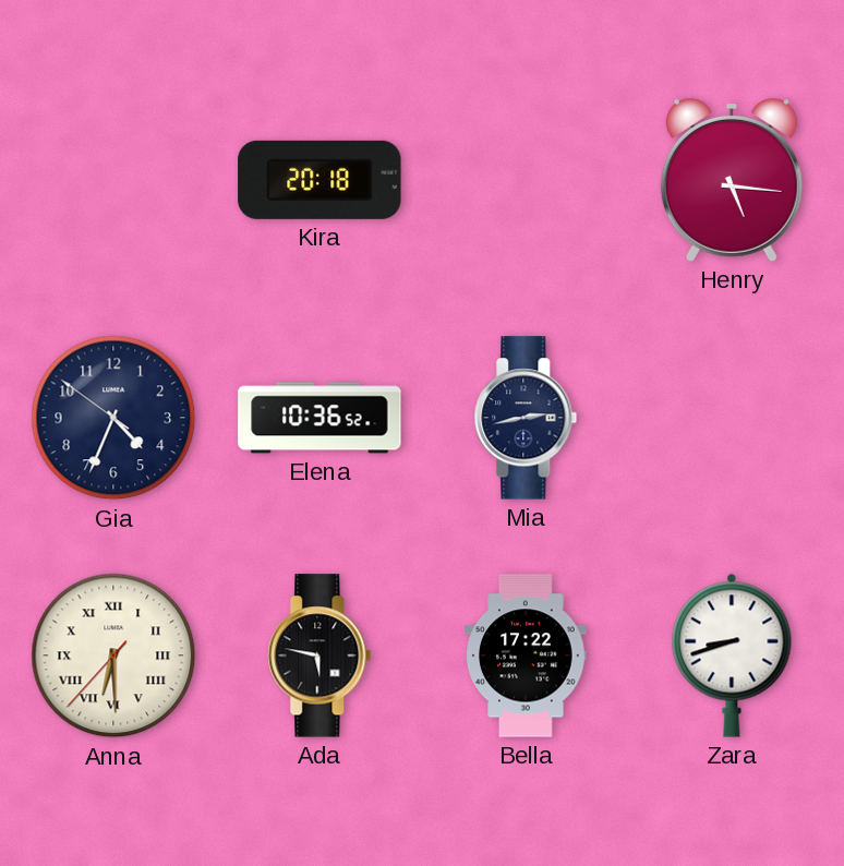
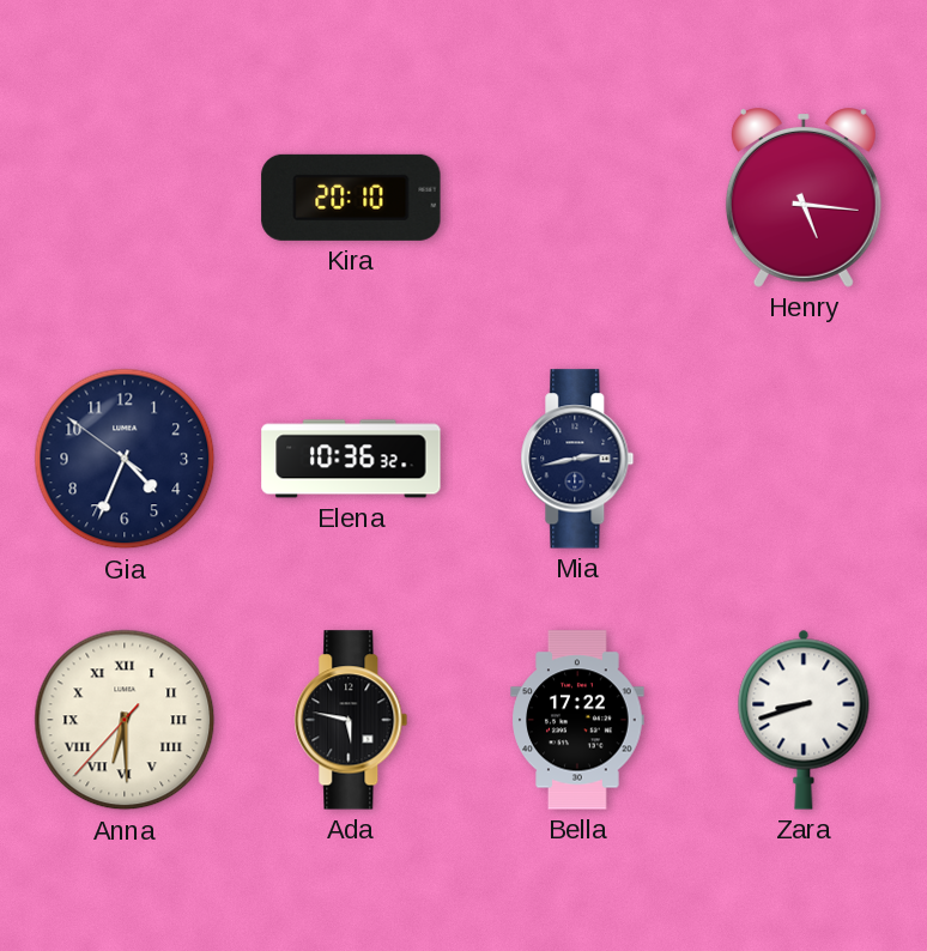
Kira: 20:18 -> 20:10 (351, 198)
Elena: 10:36:52 -> 10:36:32 (351, 459)
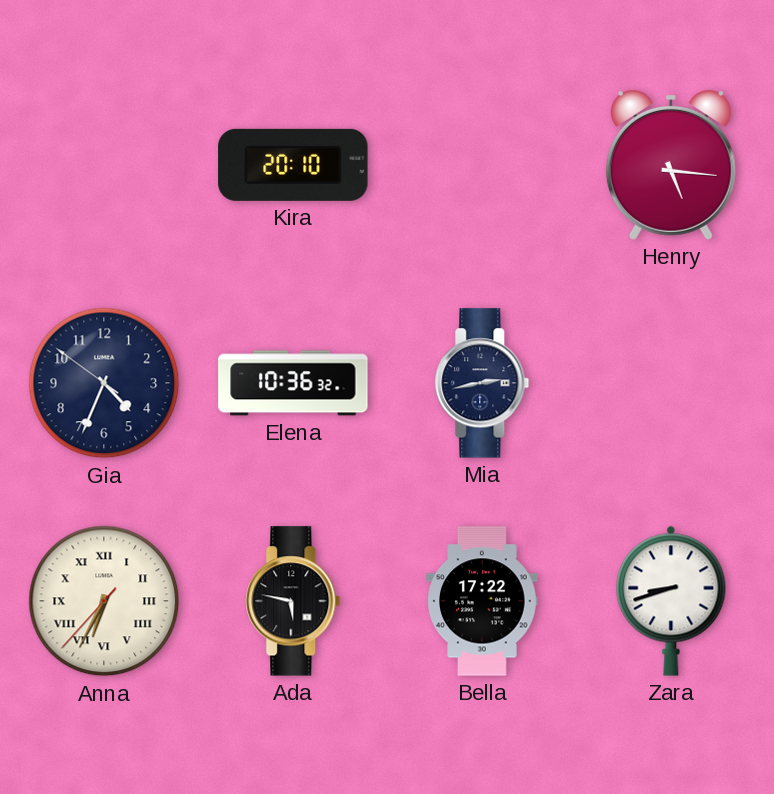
Anna: 6:29 -> 6:34 (104, 601)
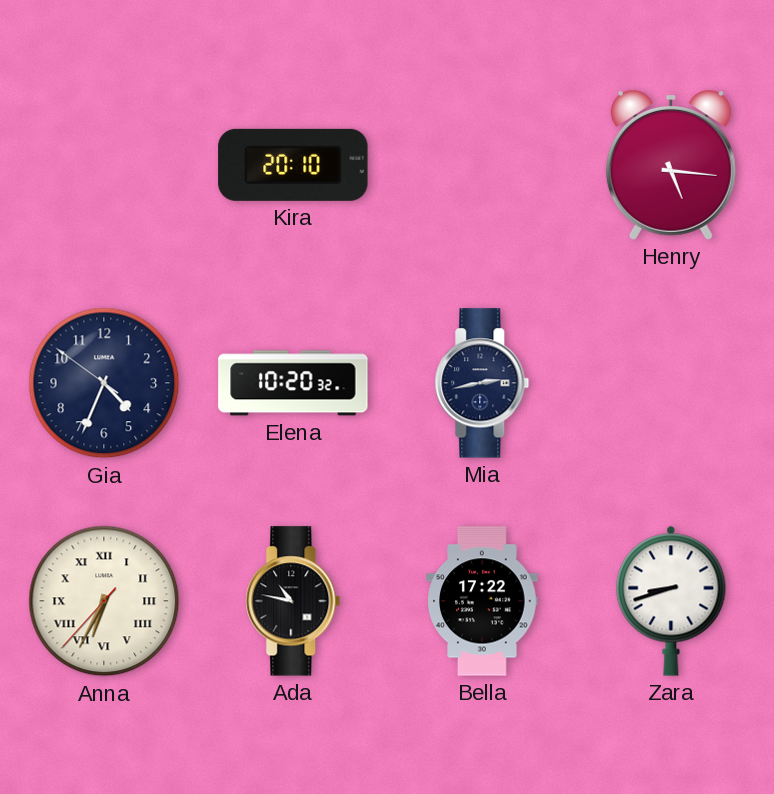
Elena: 10:36 -> 10:20 (293, 383)
Ada: 5:47 -> 10:47 (293, 601)
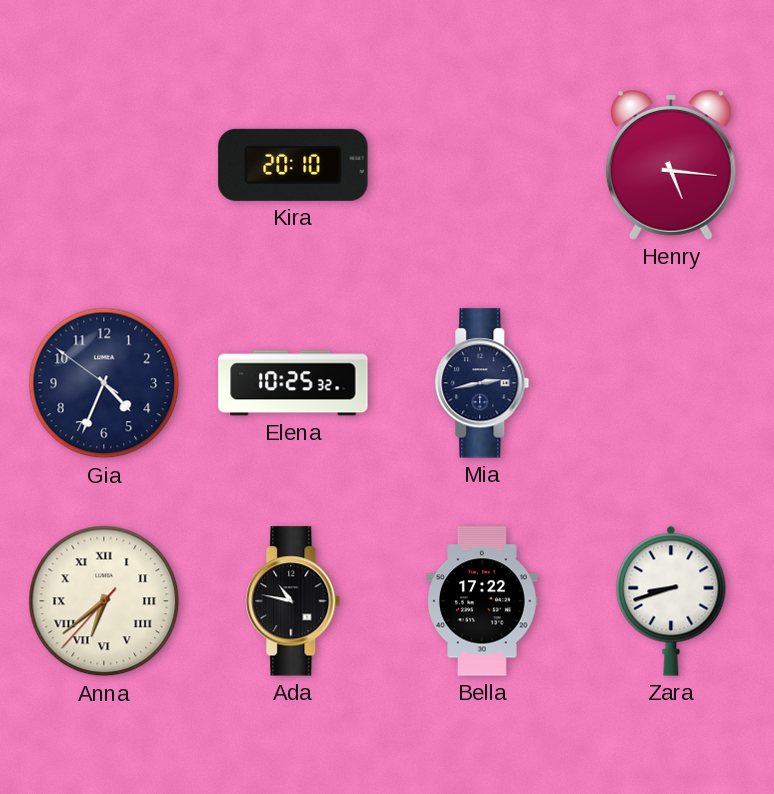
Elena: 10:20 -> 10:25 (293, 383)
Anna: 6:34 -> 6:38 (104, 601)
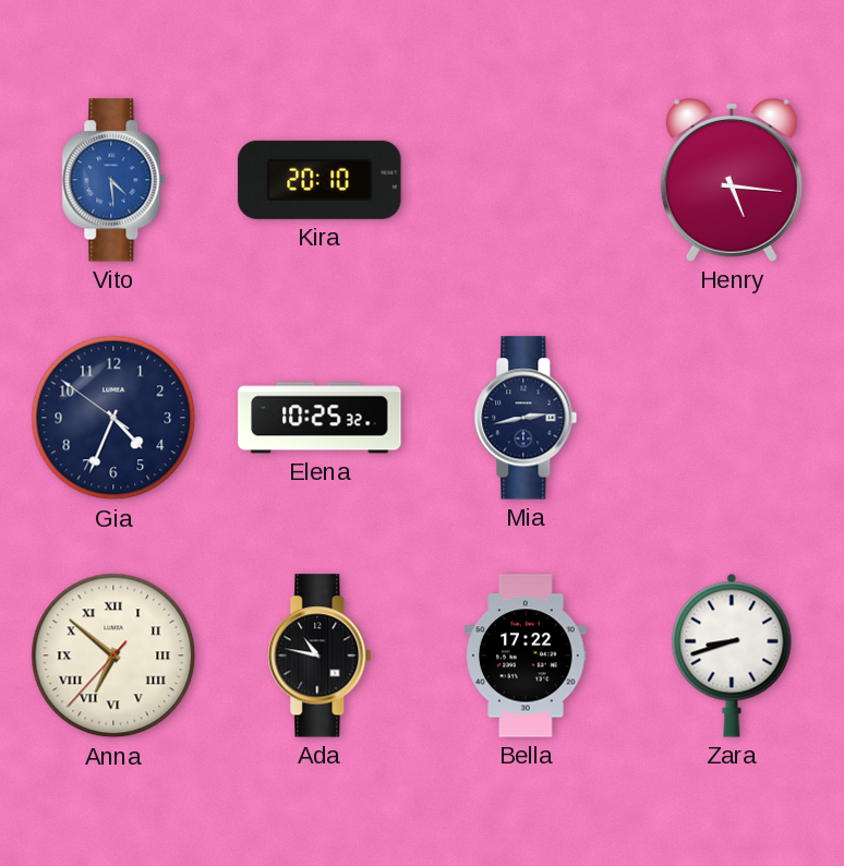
Vito: none -> 4:29 (113, 180)
Anna: 6:38 -> 6:51 (113, 655)
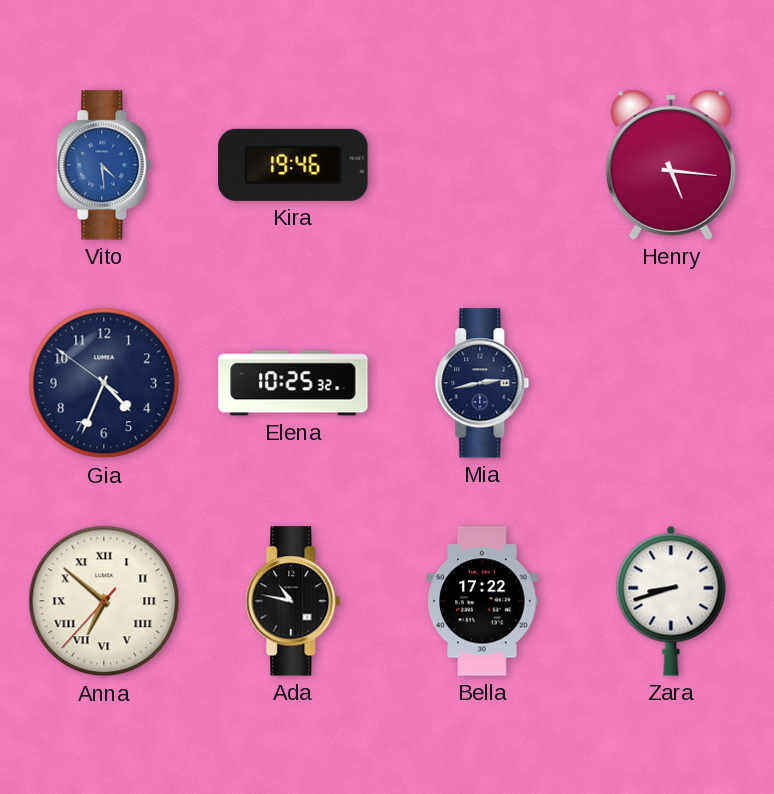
Kira: 20:10 -> 19:46 (293, 165)
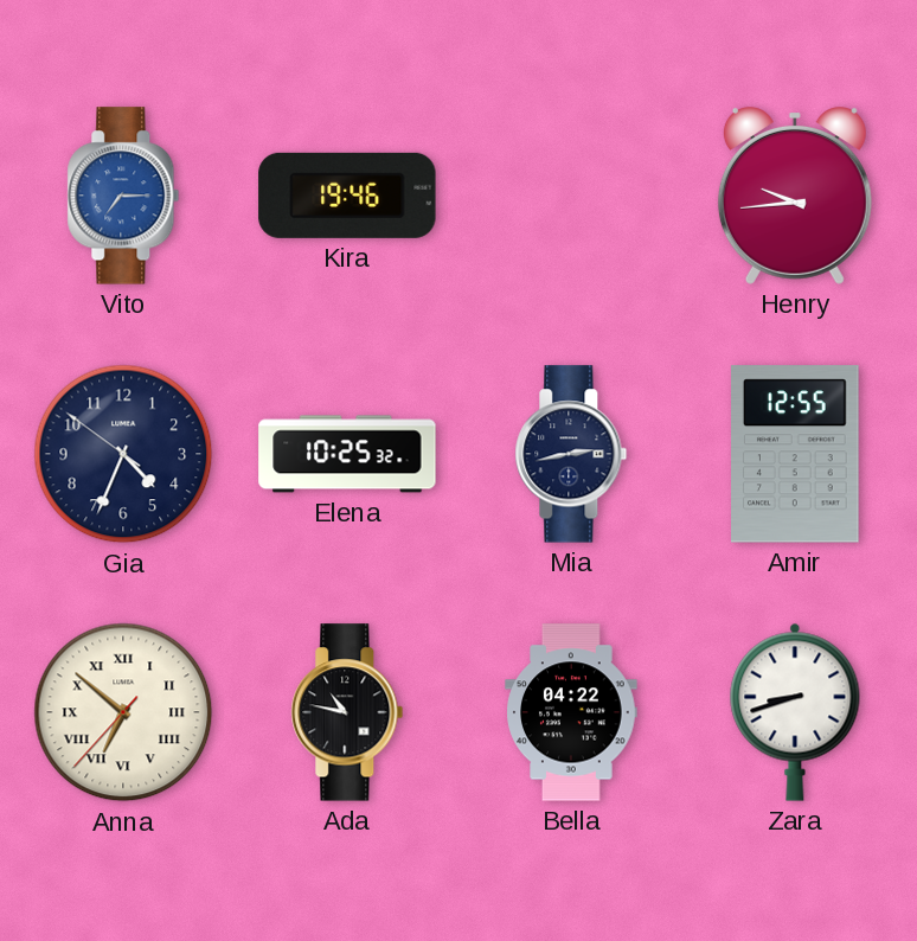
Vito: 4:29 -> 7:15 (123, 196)
Henry: 5:16 -> 9:44 (795, 197)
Amir: none -> 12:55 (796, 454)
Bella: 17:22 -> 04:22 (571, 712)
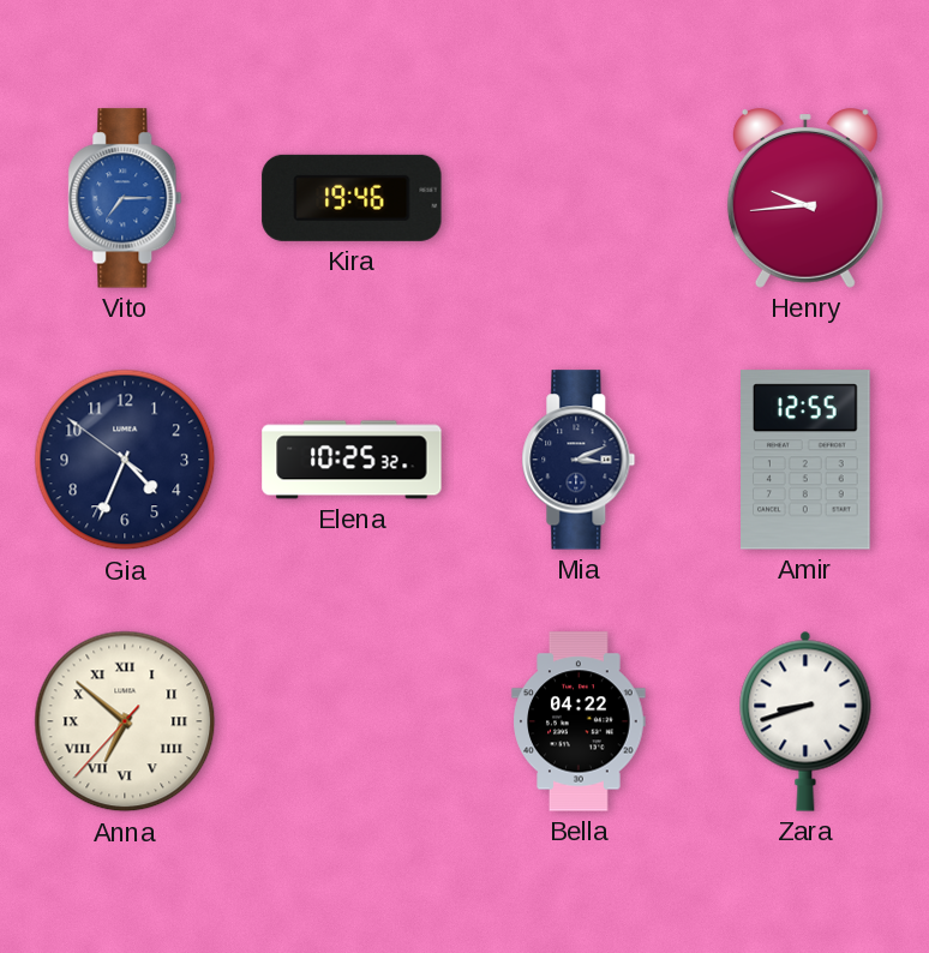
Mia: 2:43 -> 3:11 (579, 460)
Ada: 10:47 -> none (347, 712)
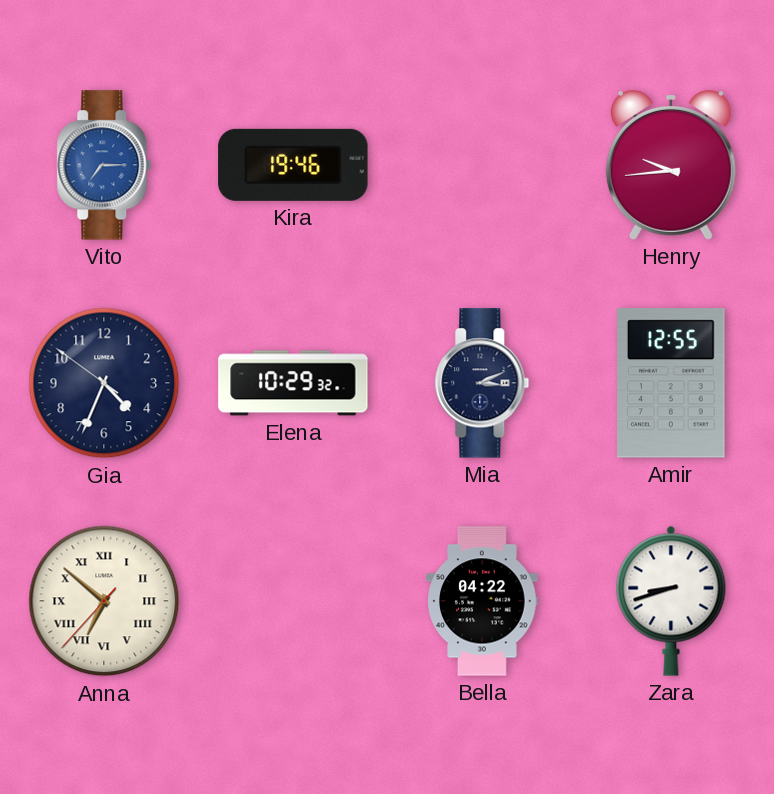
Elena: 10:25 -> 10:29 (293, 383)
